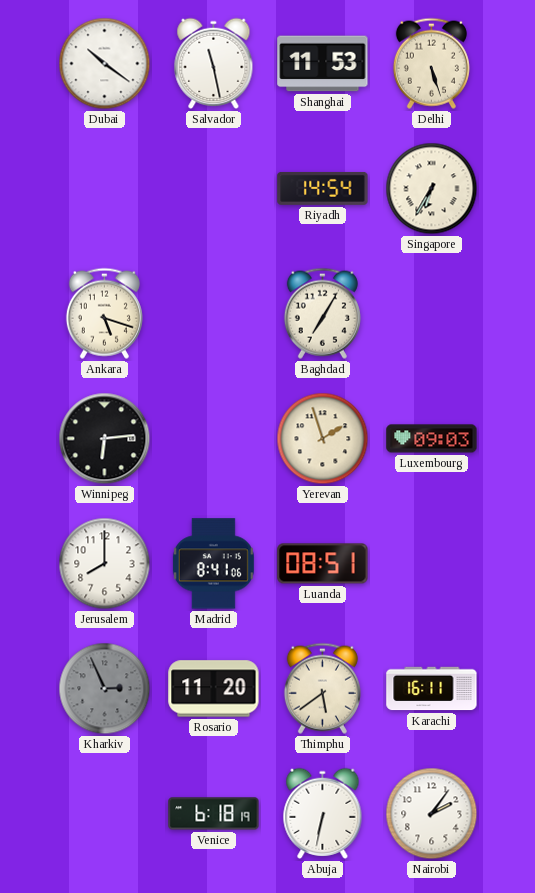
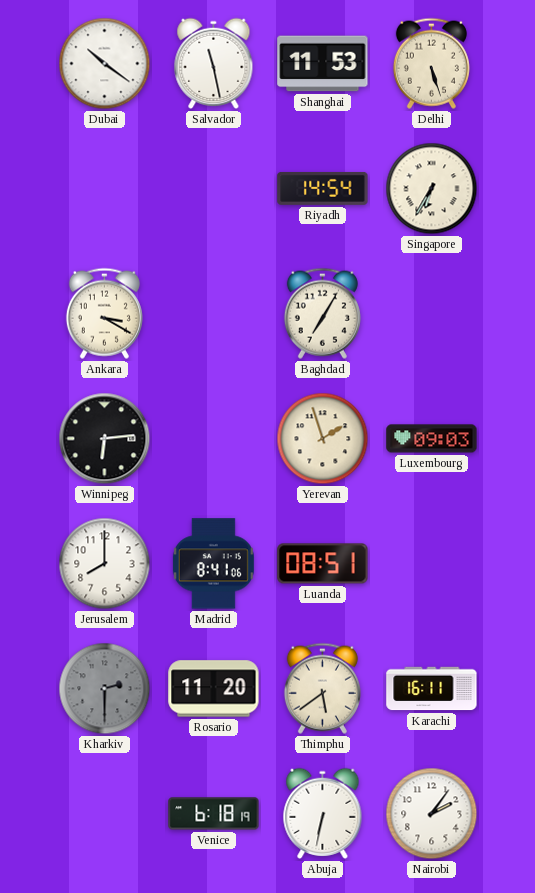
Ankara: 5:18 -> 3:20 (104, 313)
Kharkiv: 2:56 -> 2:30 (105, 689)
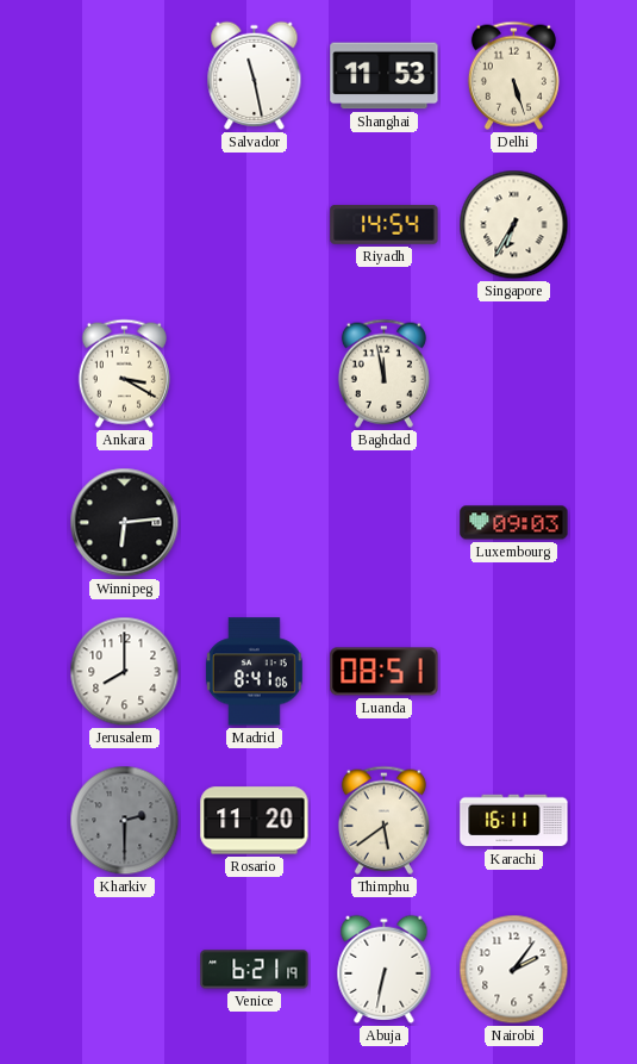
Dubai: 10:21 -> none (105, 64)
Baghdad: 7:05 -> 11:58 (383, 373)
Yerevan: 1:57 -> none (323, 439)
Venice: 6:18 -> 6:21 (255, 970)
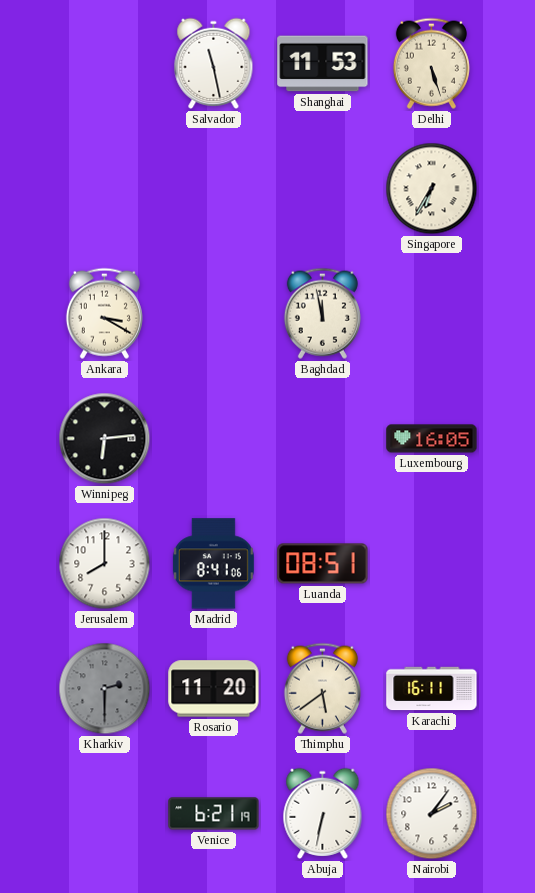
Riyadh: 14:54 -> none (385, 224)
Luxembourg: 09:03 -> 16:05 (432, 439)
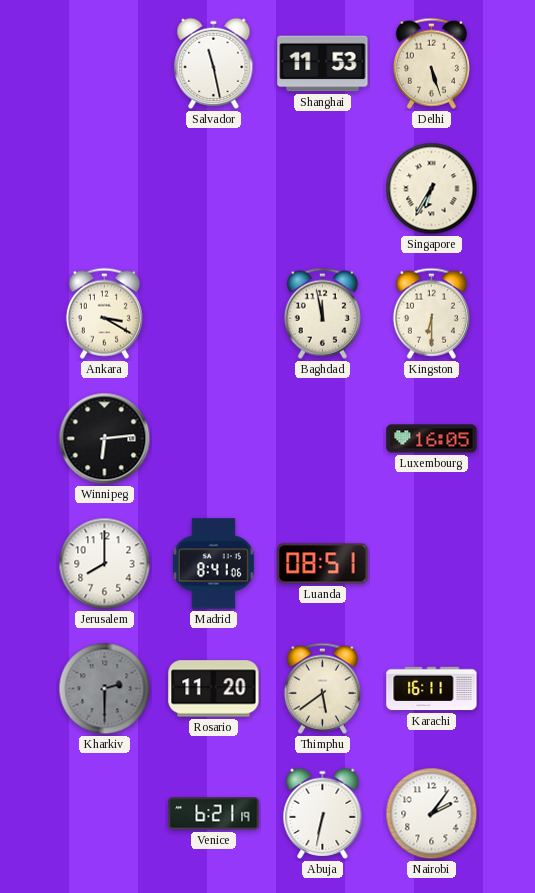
Kingston: none -> 6:30 (431, 313)
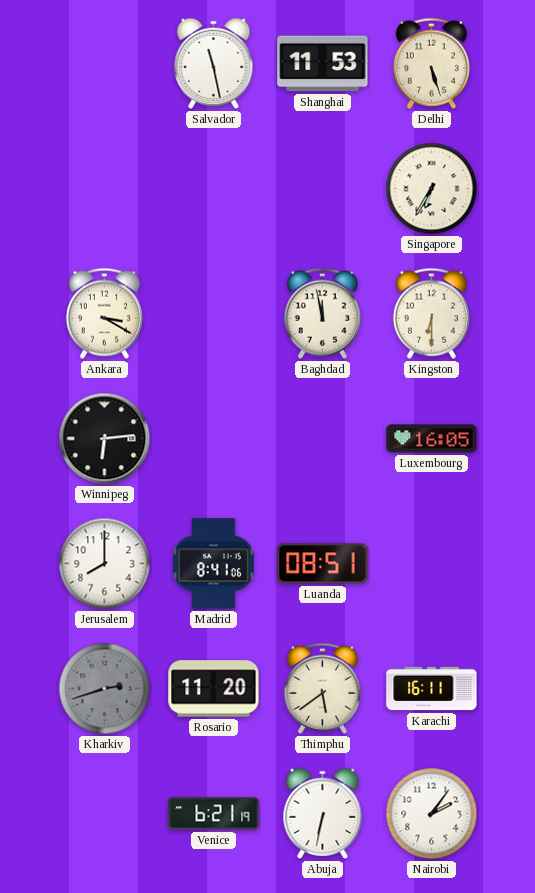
Kharkiv: 2:30 -> 2:42 (105, 689)
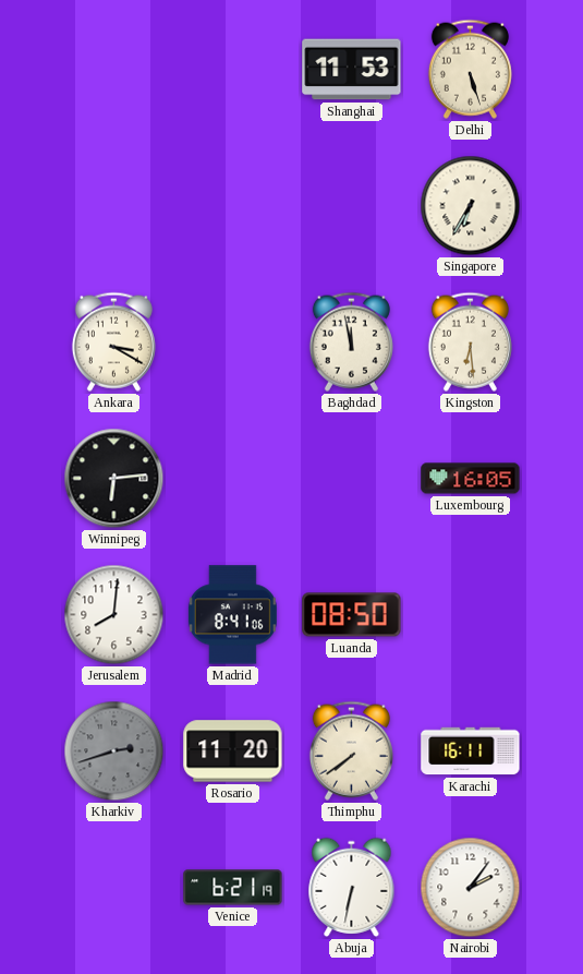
Salvador: 11:28 -> none (214, 63)
Kingston: 6:30 -> 6:29 (470, 341)
Jerusalem: 8:00 -> 8:01 (114, 615)
Luanda: 08:51 -> 08:50 (352, 615)
Thimphu: 5:39 -> 7:39 (351, 750)
